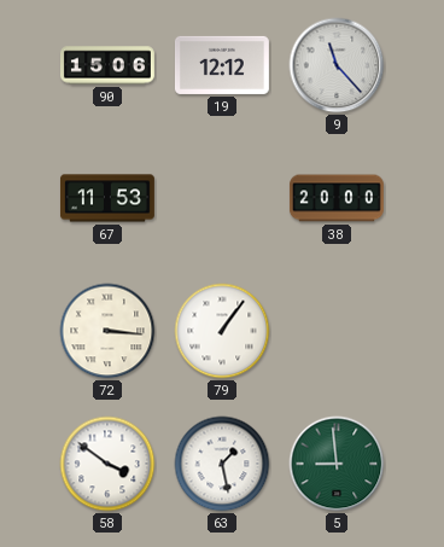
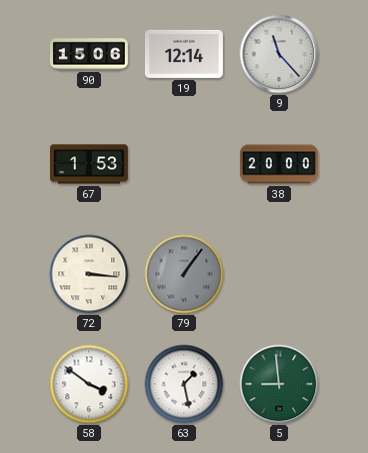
19: 12:12 -> 12:14 (184, 54)
67: 11:53 -> 1:53 (89, 164)
79 dial: white -> grey (184, 274)
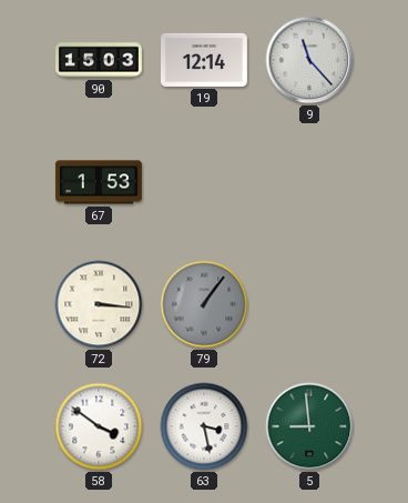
90: 15:06 -> 15:03 (99, 60)
38: 20:00 -> none (279, 164)
63: 1:28 -> 3:28 (204, 426)
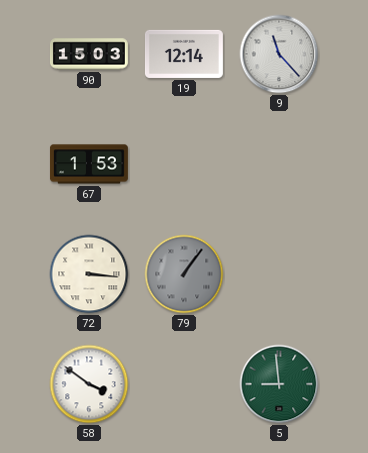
63: 3:28 -> none (204, 426)
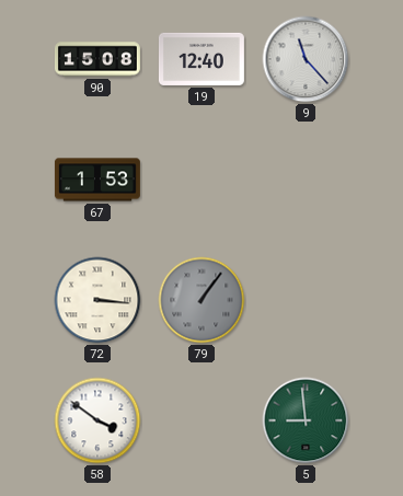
90: 15:03 -> 15:08 (97, 59)
19: 12:14 -> 12:40 (201, 59)
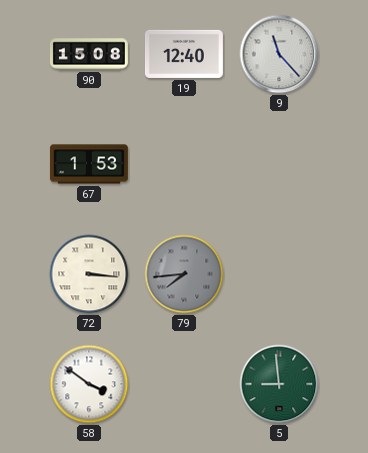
79: 1:06 -> 7:44 (184, 274)
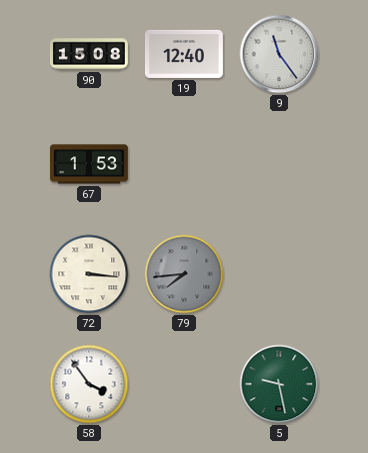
9: 11:23 -> 11:24 (279, 54)
58: 3:51 -> 3:54 (89, 384)
5: 8:59 -> 9:28 (279, 384)
